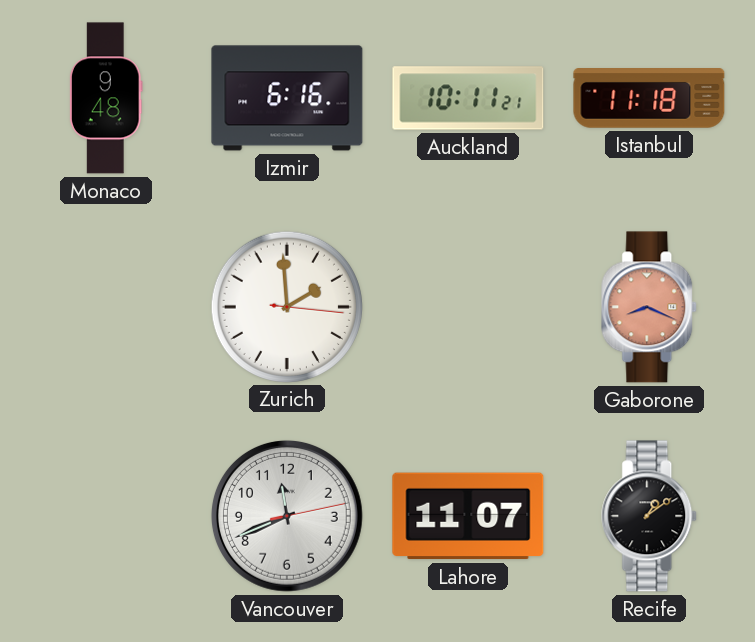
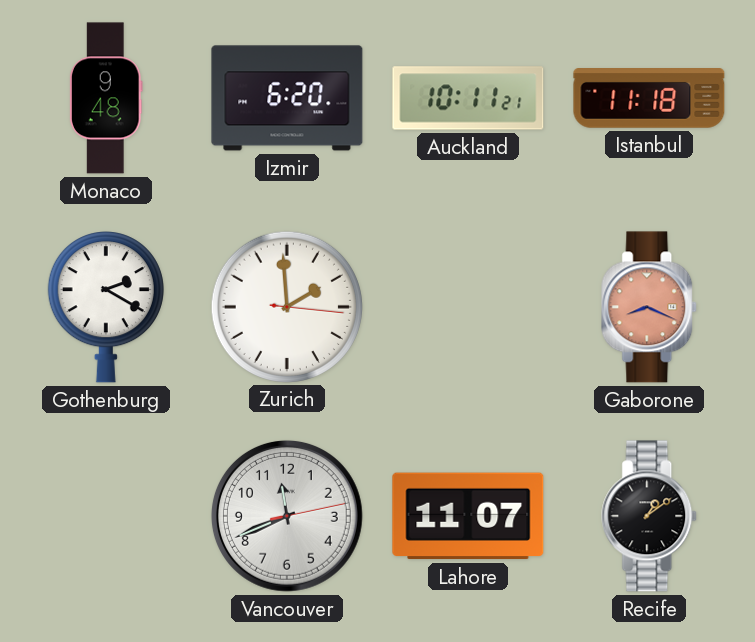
Izmir: 6:16 -> 6:20 (287, 98)
Gothenburg: none -> 2:20 (106, 308)
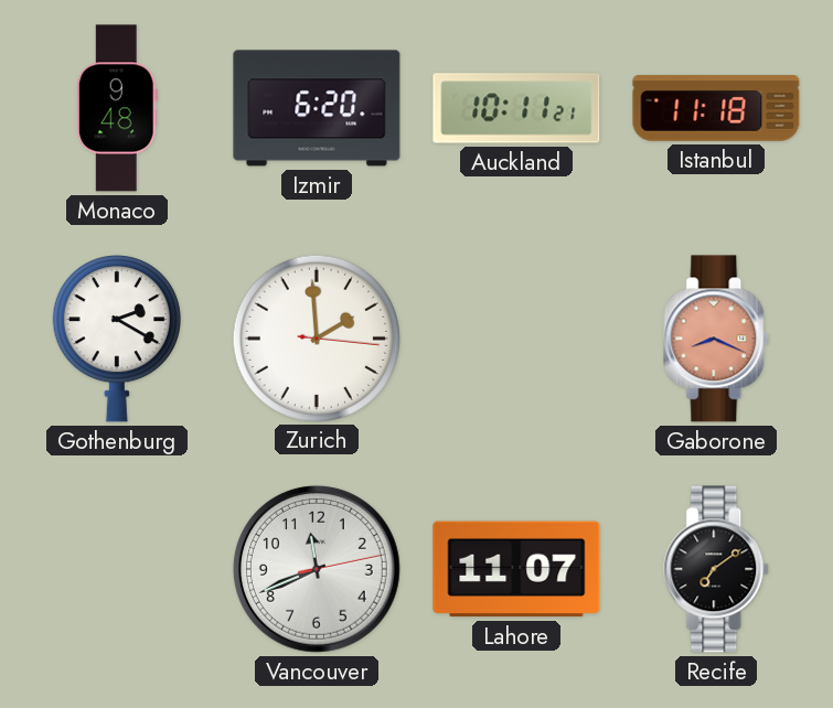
Recife: 1:09 -> 7:09 (717, 569)
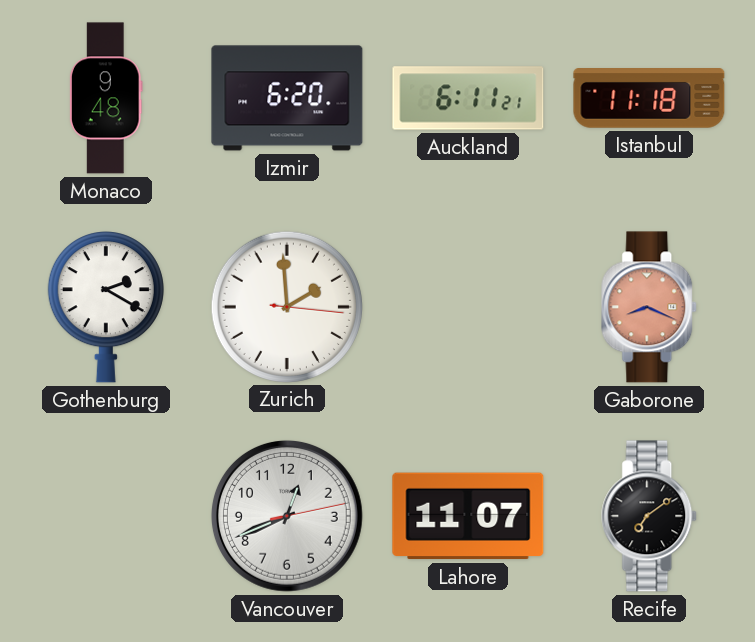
Auckland: 10:11 -> 6:11 (468, 98)
Vancouver: 11:41 -> 12:41 (287, 516)
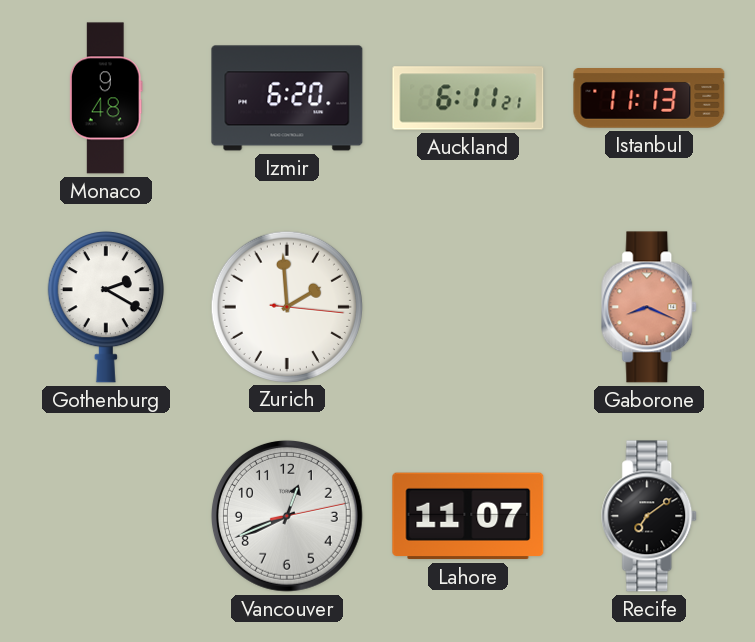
Istanbul: 11:18 -> 11:13 (649, 98)
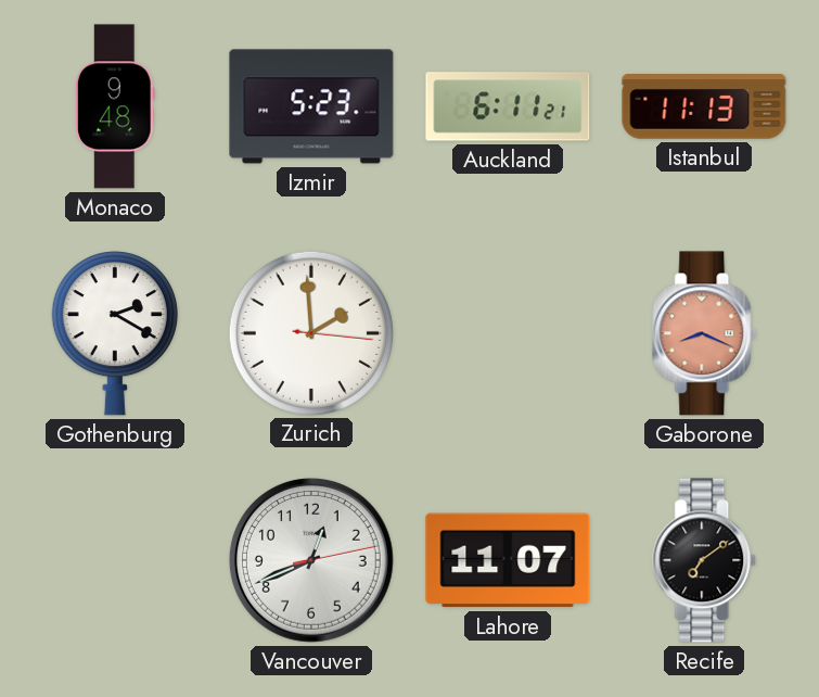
Izmir: 6:20 -> 5:23 (311, 106)
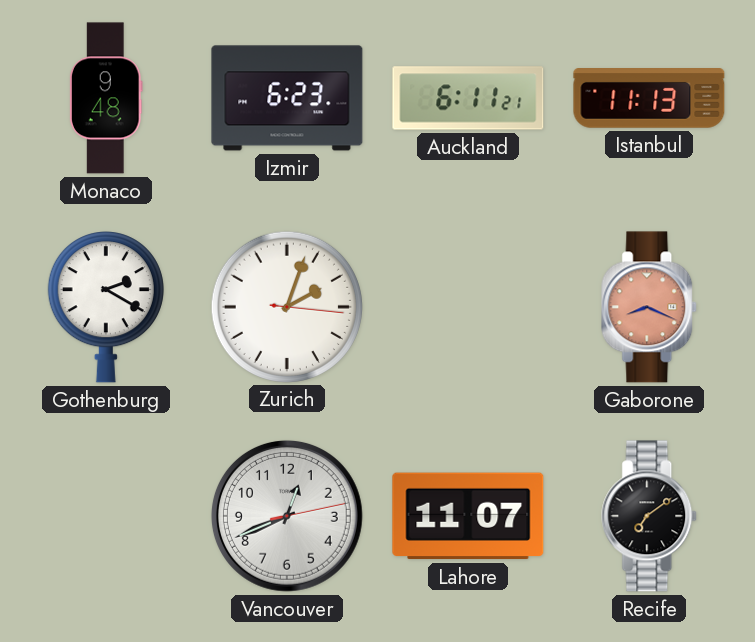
Izmir: 5:23 -> 6:23 (287, 98)
Zurich: 1:59 -> 2:03 (286, 306)
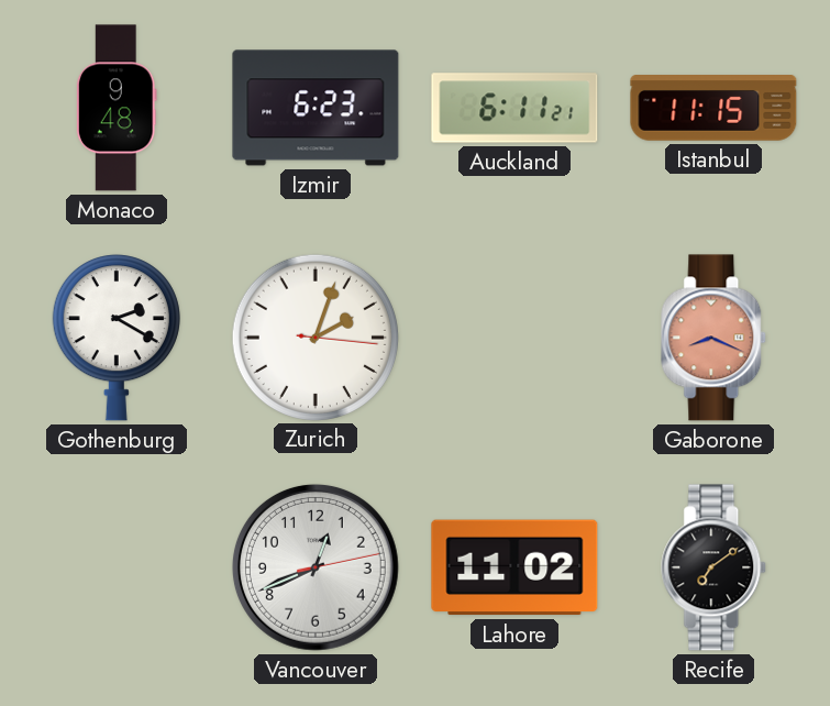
Istanbul: 11:13 -> 11:15 (713, 108)
Lahore: 11:07 -> 11:02 (514, 567)
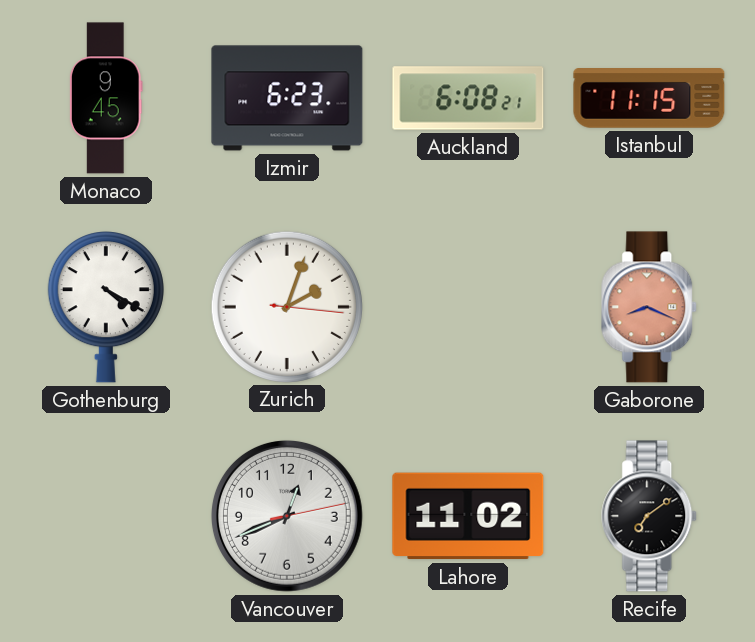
Monaco: 9:48 -> 9:45 (106, 98)
Auckland: 6:11 -> 6:08 (468, 98)
Gothenburg: 2:20 -> 4:20 (106, 308)
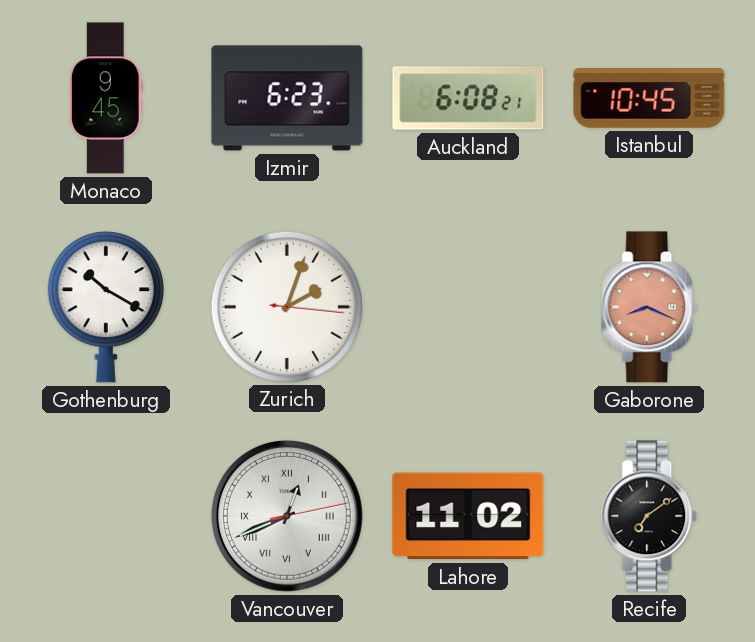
Istanbul: 11:15 -> 10:45 (649, 98)
Gothenburg: 4:20 -> 10:20 (106, 308)
Vancouver numerals: Arabic -> Roman (287, 516)
